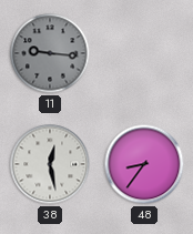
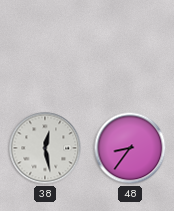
11: 9:16 -> none (50, 53)
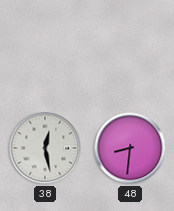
48: 8:36 -> 8:31 (130, 148)
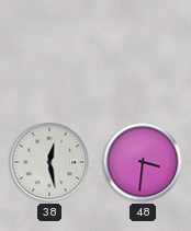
48: 8:31 -> 3:31 (143, 162)
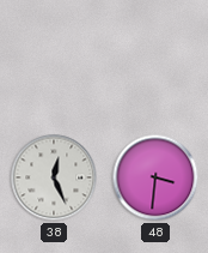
38: 12:28 -> 12:26 (54, 177)
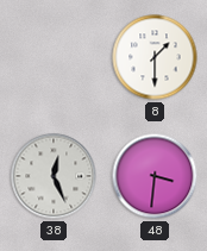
8: none -> 1:30 (155, 57)
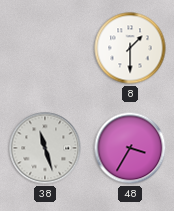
38: 12:26 -> 11:27 (45, 148)
48: 3:31 -> 3:35 (130, 148)
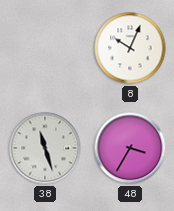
8: 1:30 -> 10:04 (130, 48)
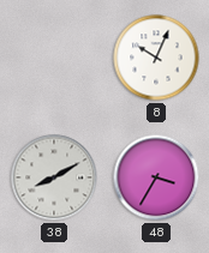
38: 11:27 -> 8:10 (54, 177)
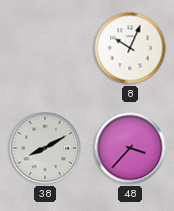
48: 3:35 -> 3:37 (130, 148)
